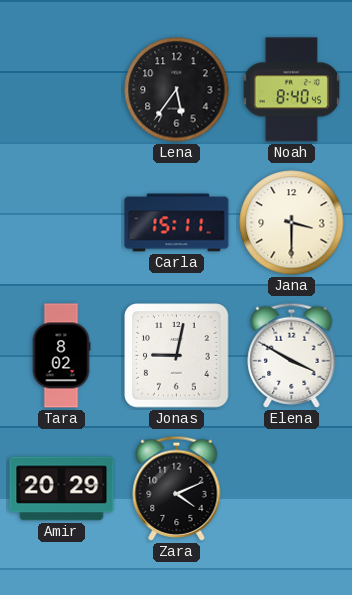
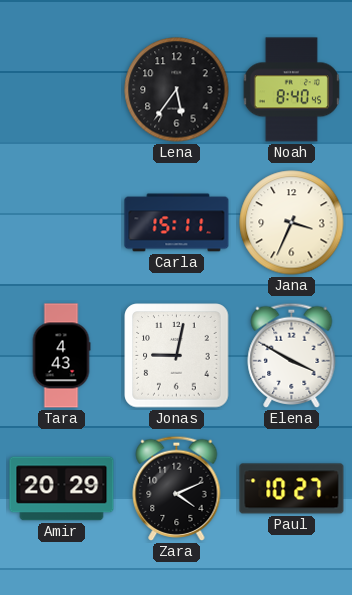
Jana: 3:30 -> 3:34 (292, 223)
Tara: 8:02 -> 4:43 (61, 356)
Paul: none -> 10:27 (292, 489)
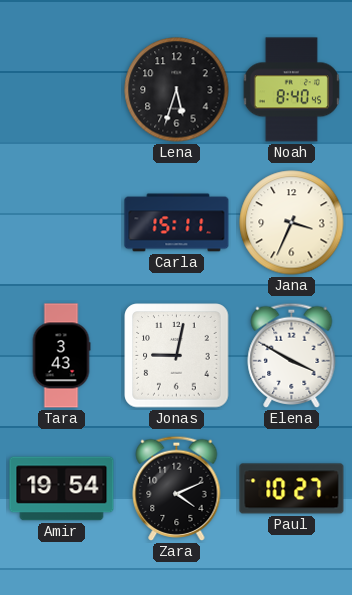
Lena: 5:36 -> 5:33 (177, 90)
Tara: 4:43 -> 3:43 (61, 356)
Amir: 20:29 -> 19:54 (62, 489)
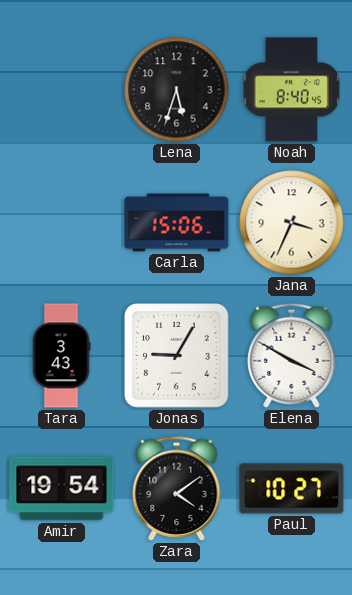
Carla: 15:11 -> 15:06 (177, 223)
Jonas: 9:02 -> 9:05 (177, 356)
Zara: 4:11 -> 4:09 (177, 488)
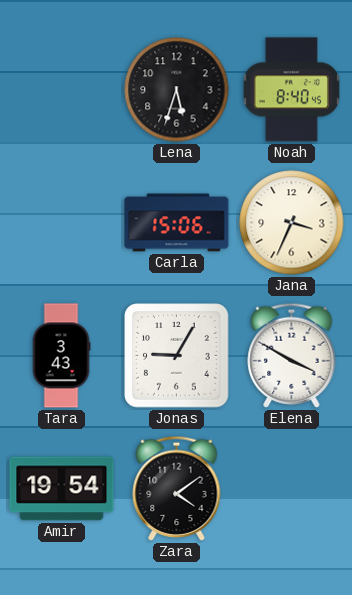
Paul: 10:27 -> none (292, 489)
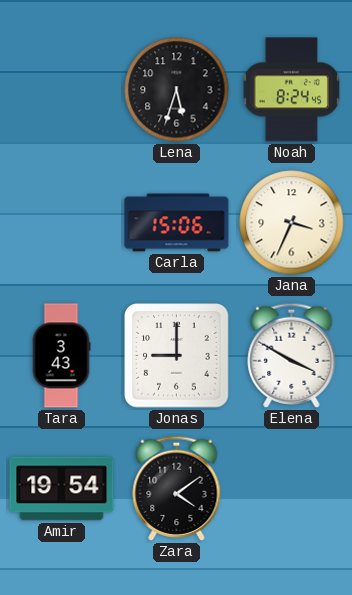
Noah: 8:40 -> 8:24 (291, 90)
Jonas: 9:05 -> 9:00 (177, 356)
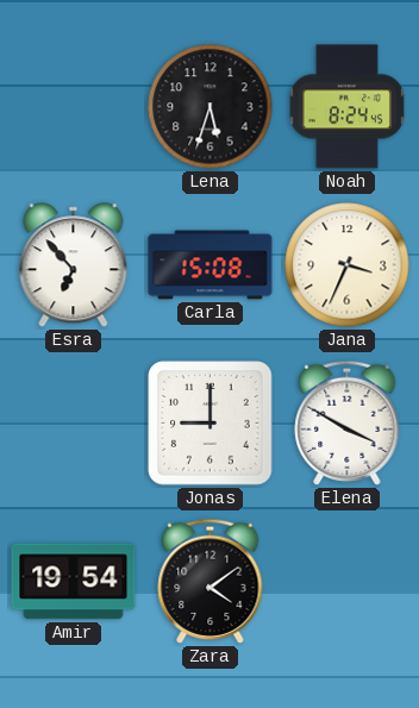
Esra: none -> 6:53 (74, 265)
Carla: 15:06 -> 15:08 (211, 265)
Tara: 3:43 -> none (61, 356)
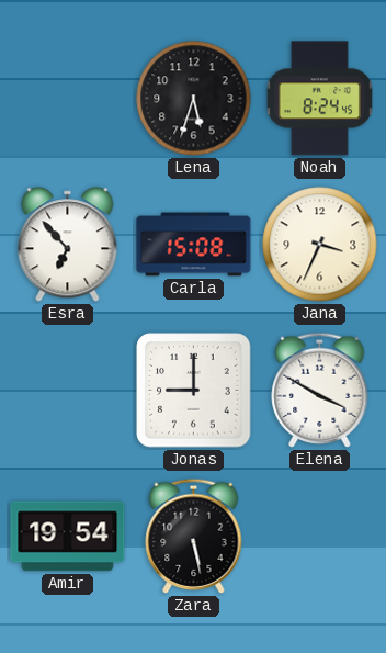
Zara: 4:09 -> 5:28 (194, 536)
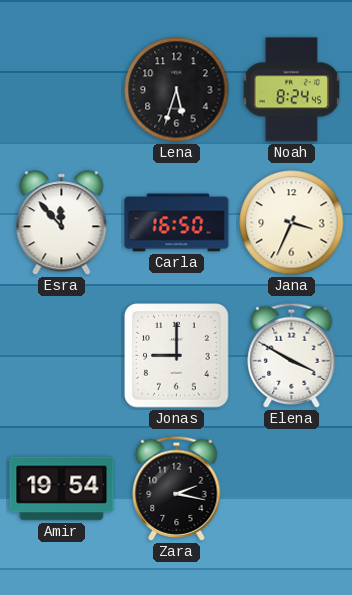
Esra: 6:53 -> 11:53 (62, 223)
Carla: 15:08 -> 16:50 (177, 223)
Zara: 5:28 -> 2:17 (177, 488)
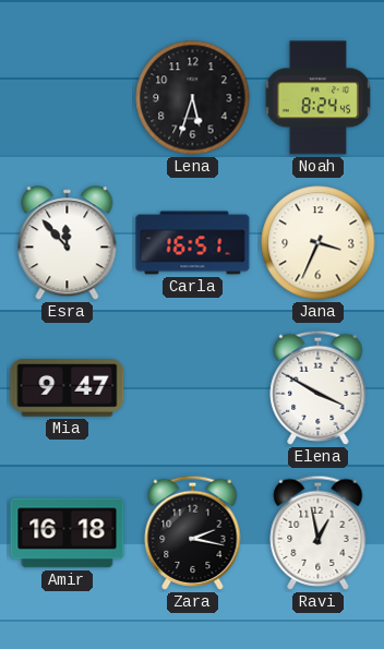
Carla: 16:50 -> 16:51 (193, 243)
Mia: none -> 9:47 (68, 388)
Jonas: 9:00 -> none (177, 356)
Amir: 19:54 -> 16:18 (68, 533)
Ravi: none -> 12:58 (319, 532)
